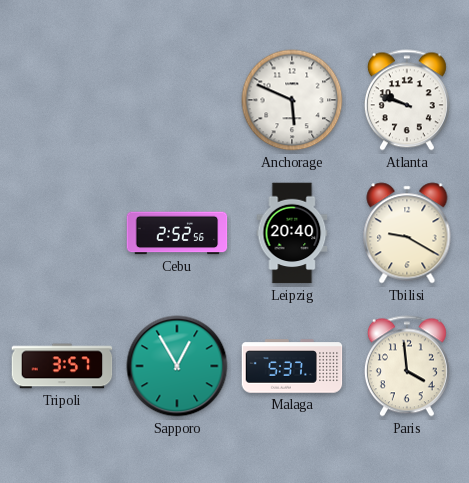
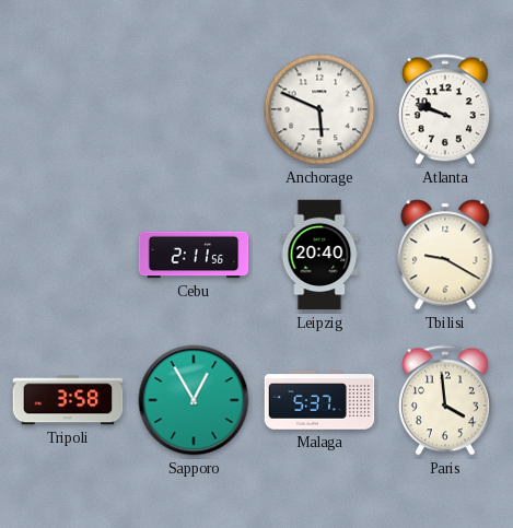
Cebu: 2:52 -> 2:11 (194, 255)
Tripoli: 3:57 -> 3:58 (68, 400)
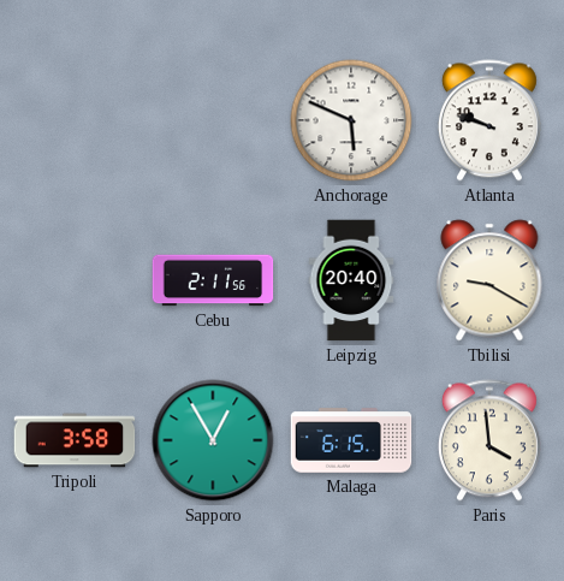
Malaga: 5:37 -> 6:15 (351, 440)
